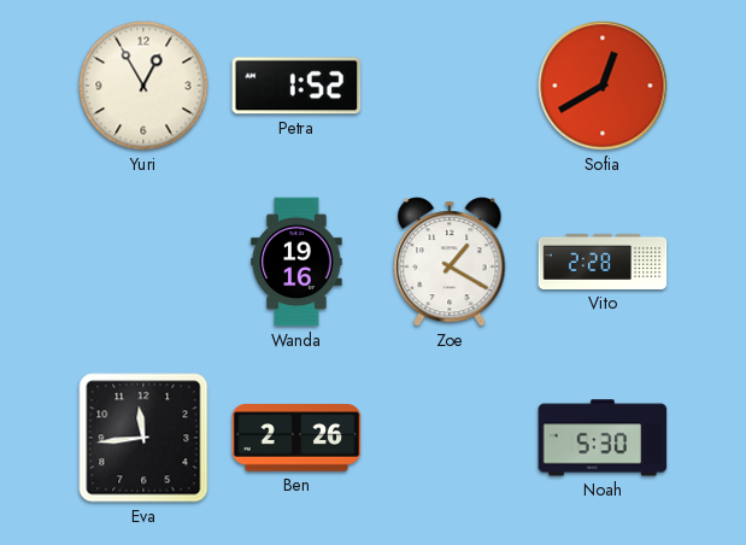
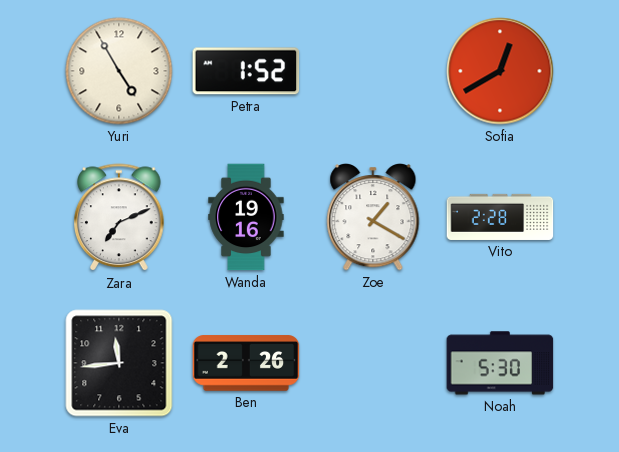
Yuri: 12:55 -> 4:55 (119, 71)
Zara: none -> 7:11 (119, 218)
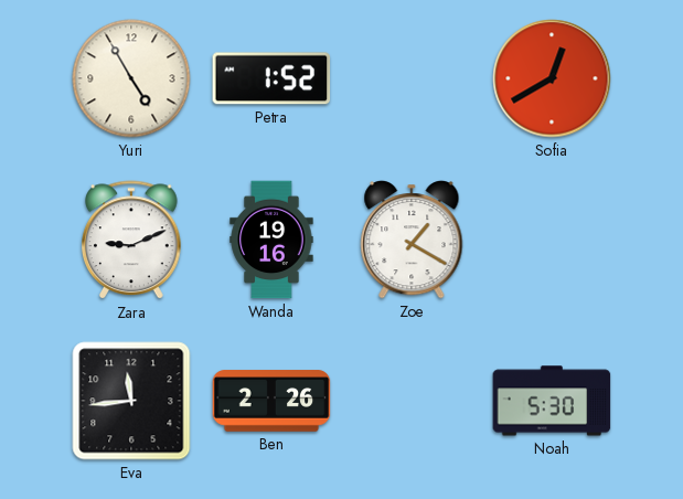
Zara: 7:11 -> 9:11 (131, 241)
Vito: 2:28 -> none (500, 217)
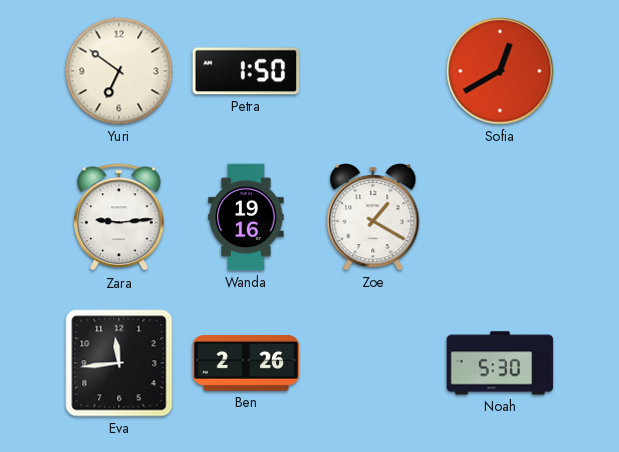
Yuri: 4:55 -> 6:51 (119, 71)
Petra: 1:52 -> 1:50 (246, 71)
Zara: 9:11 -> 9:14 (119, 218)
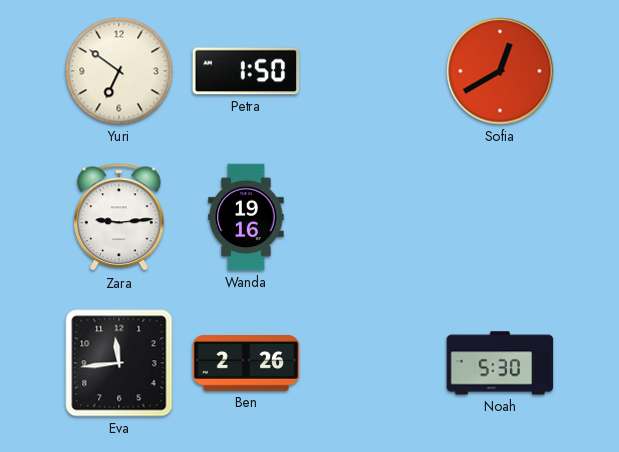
Zoe: 1:20 -> none (373, 218)
